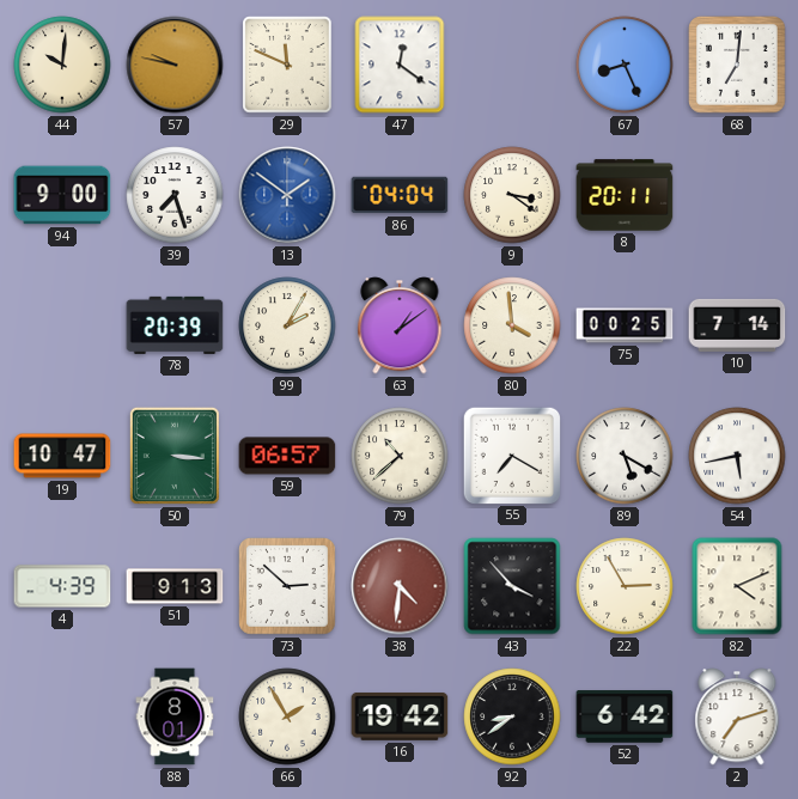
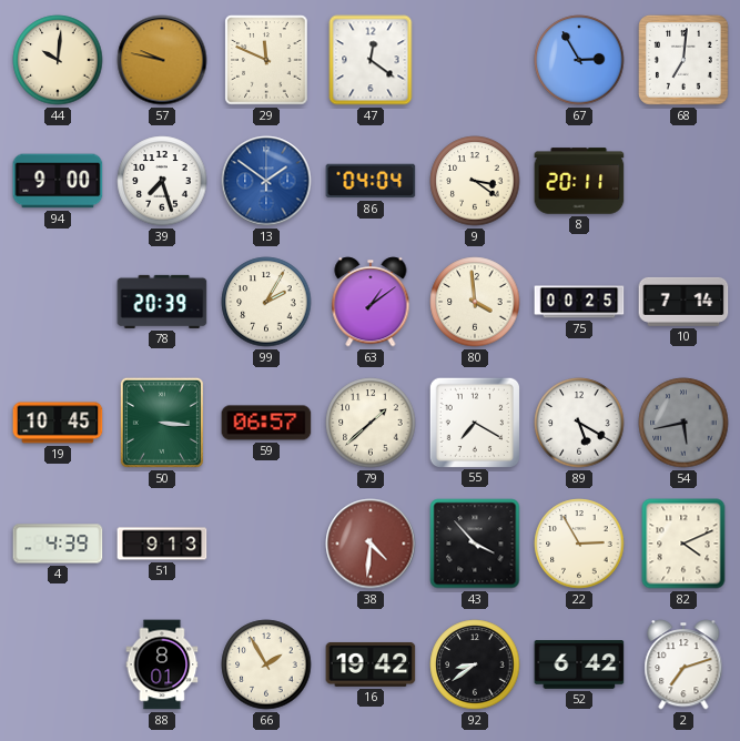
67: 8:26 -> 2:55 (579, 60)
19: 10:47 -> 10:45 (58, 423)
79: 10:38 -> 1:38 (371, 423)
54 dial: white -> grey (683, 423)
73: 2:52 -> none (288, 587)
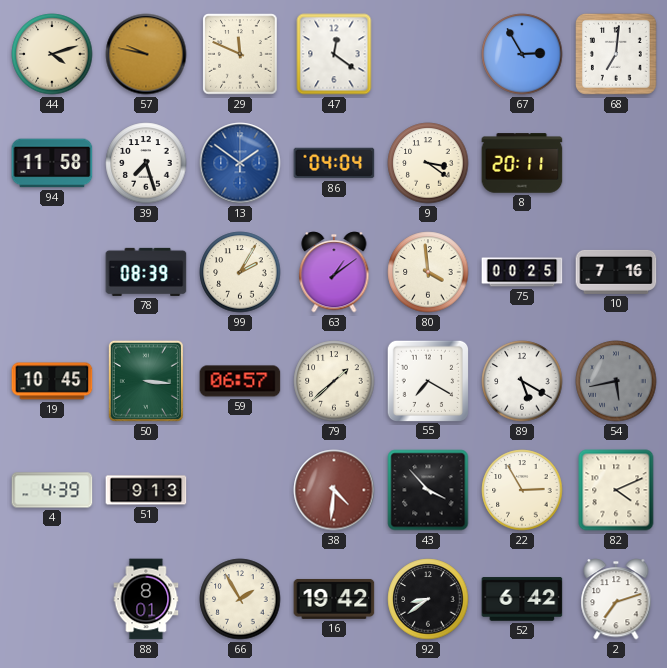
44: 10:01 -> 4:12 (52, 54)
94: 9:00 -> 11:58 (52, 163)
78: 20:39 -> 08:39 (146, 272)
10: 7:14 -> 7:16 (616, 272)
